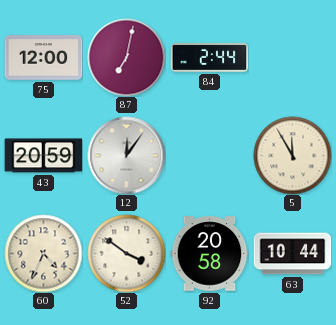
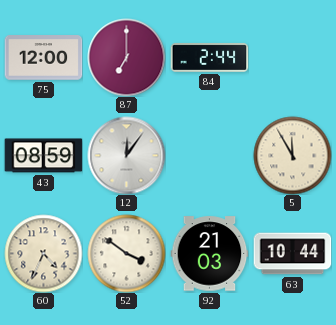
87: 7:02 -> 7:00 (126, 57)
43: 20:59 -> 08:59 (43, 156)
92: 20:58 -> 21:03 (209, 254)
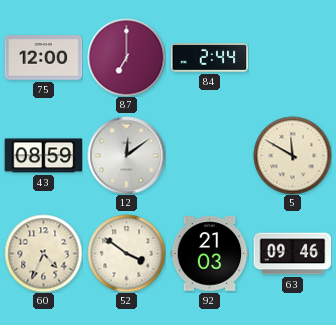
12: 12:06 -> 12:09 (126, 155)
5: 11:55 -> 11:50 (292, 155)
63: 10:44 -> 09:46 (292, 254)
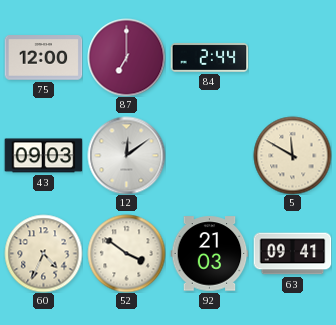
43: 08:59 -> 09:03 (43, 156)
63: 09:46 -> 09:41 (292, 254)
